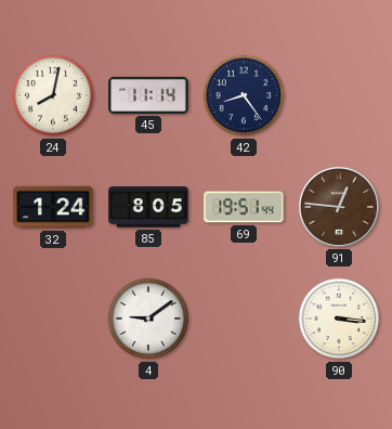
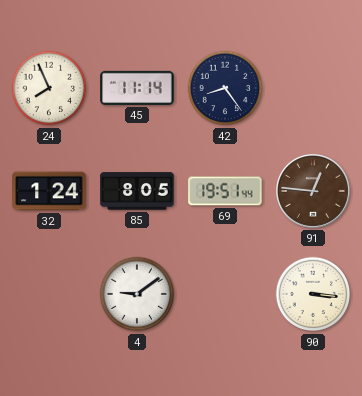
24: 8:02 -> 7:56 (49, 88)
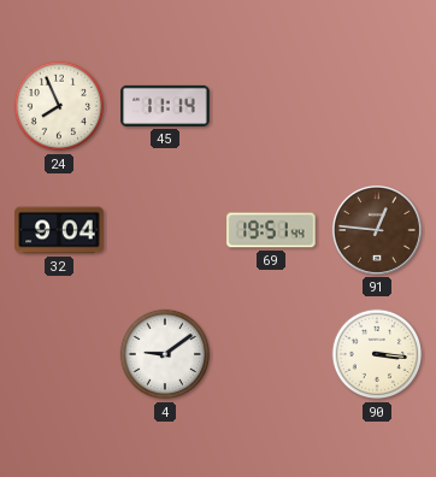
42: 8:24 -> none (225, 88)
32: 1:24 -> 9:04 (59, 230)
85: 8:05 -> none (137, 191)
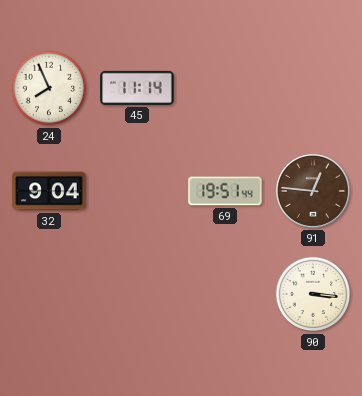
4: 9:09 -> none (165, 354)
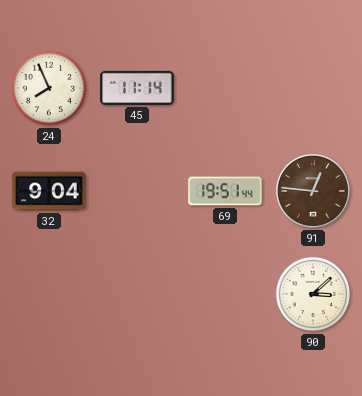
90: 3:16 -> 3:08 (313, 294)
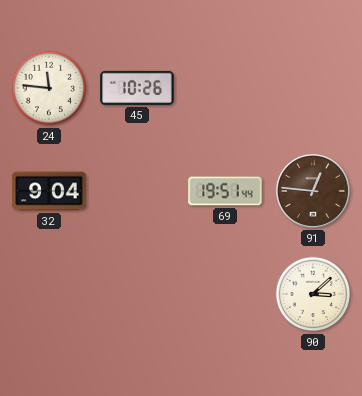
24: 7:56 -> 11:46 (49, 88)
45: 11:14 -> 10:26 (137, 88)
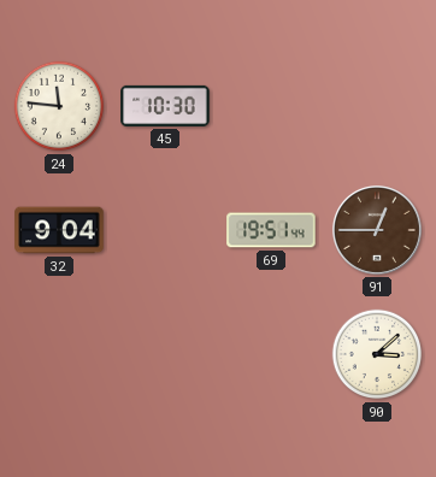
45: 10:26 -> 10:30 (165, 106)
91: 12:46 -> 12:45 (377, 230)
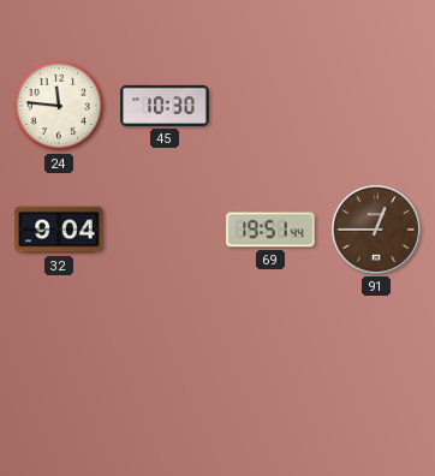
90: 3:08 -> none (377, 354)
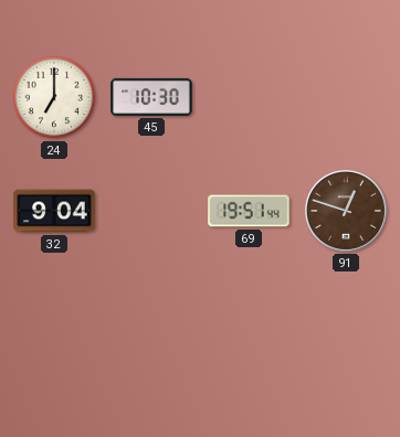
24: 11:46 -> 7:00 (54, 97)
91: 12:45 -> 12:48 (346, 211)
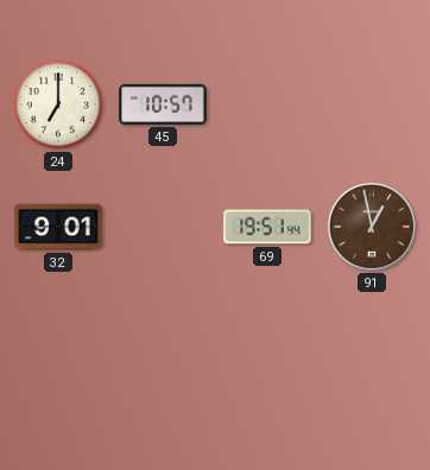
45: 10:30 -> 10:57 (163, 104)
32: 9:04 -> 9:01 (58, 227)
91: 12:48 -> 12:58 (372, 227)
